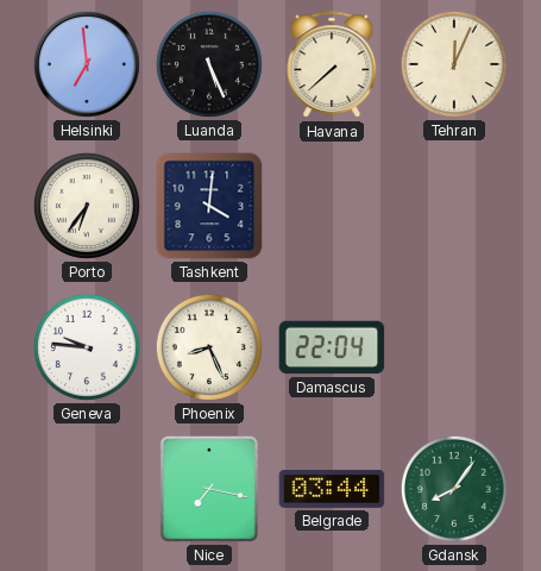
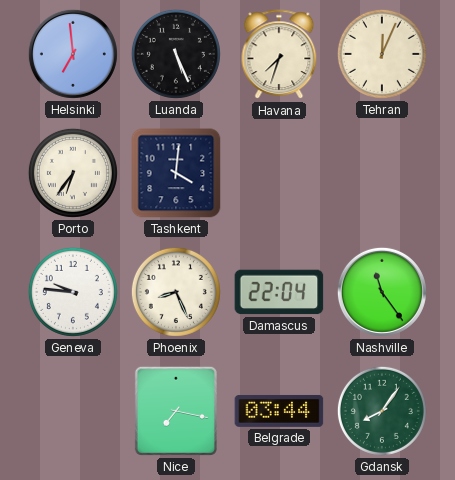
Havana: 7:38 -> 7:33 (279, 55)
Nashville: none -> 11:24 (382, 292)
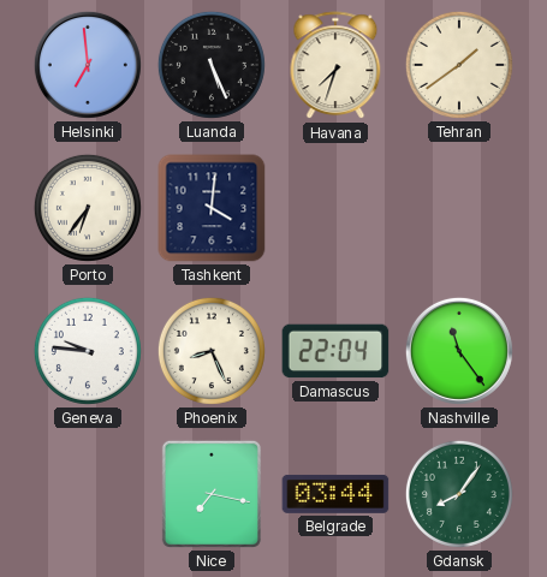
Tehran: 12:04 -> 1:39 (459, 65)
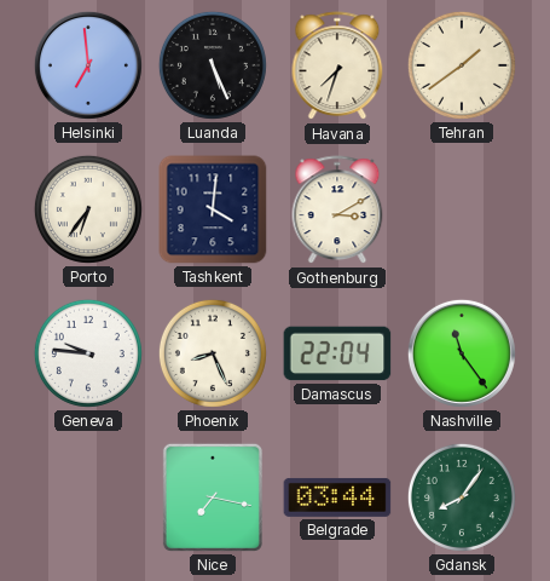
Gothenburg: none -> 3:10 (337, 211)
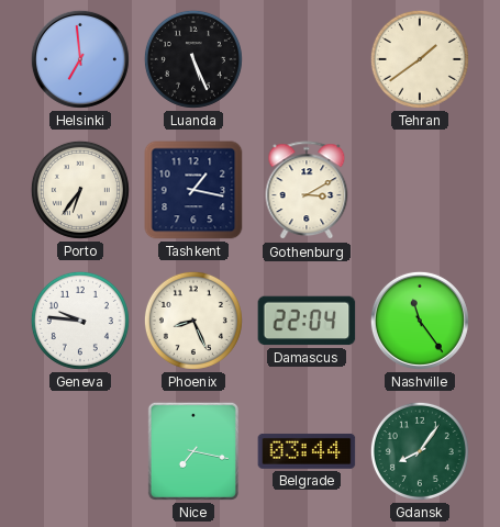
Havana: 7:33 -> none (337, 67)
Tashkent: 4:01 -> 1:17 (193, 190)
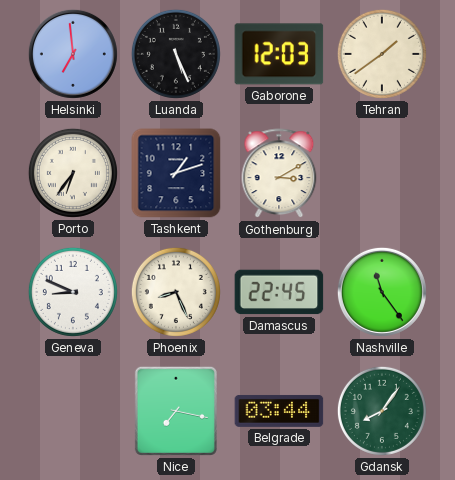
Gaborone: none -> 12:03 (279, 54)
Tashkent: 1:17 -> 1:12 (176, 173)
Geneva: 9:46 -> 8:49 (73, 292)
Damascus: 22:04 -> 22:45 (279, 292)
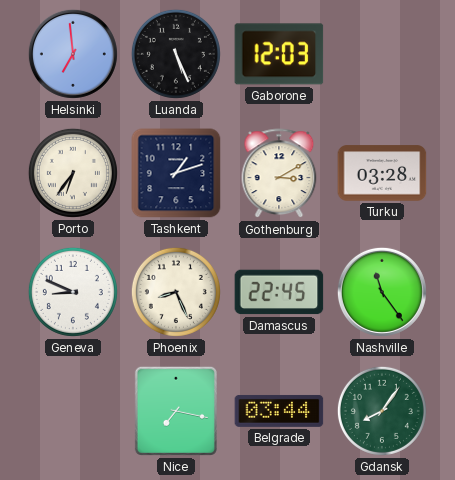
Tehran: 1:39 -> none (382, 54)
Turku: none -> 03:28 (382, 173)
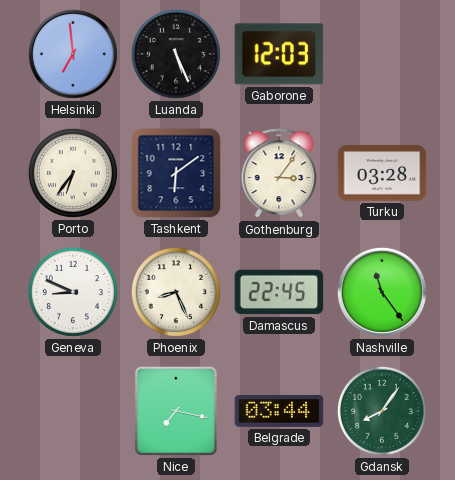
Tashkent: 1:12 -> 6:09 (176, 173)
Gothenburg: 3:10 -> 3:06 (279, 174)
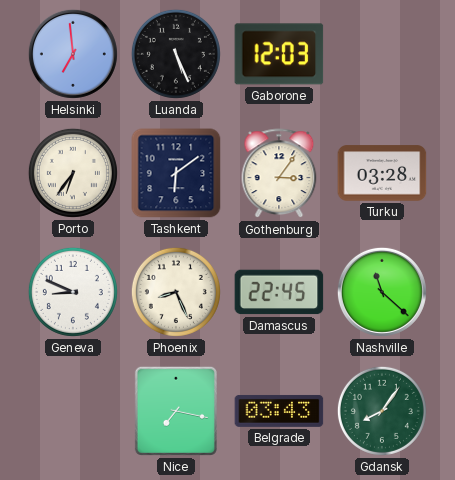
Nashville: 11:24 -> 11:22 (382, 292)
Belgrade: 03:44 -> 03:43 (279, 411)
